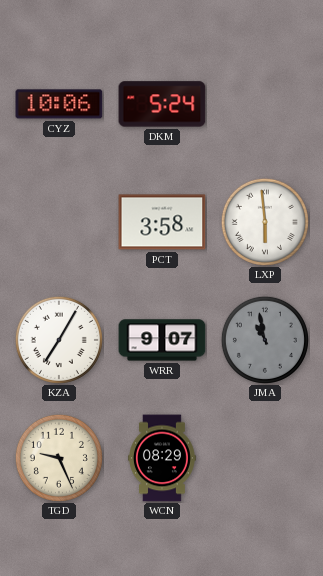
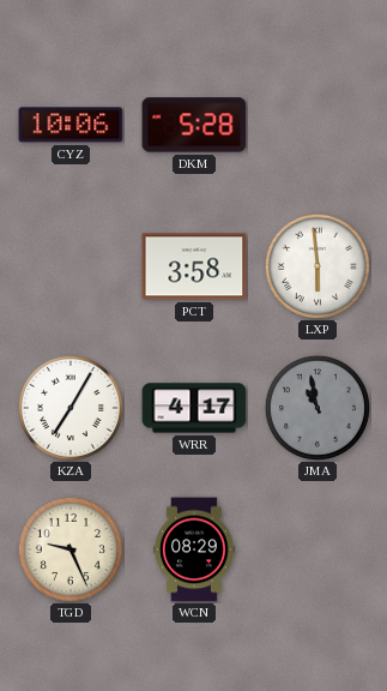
DKM: 5:24 -> 5:28 (194, 125)
WRR: 9:07 -> 4:17 (194, 408)
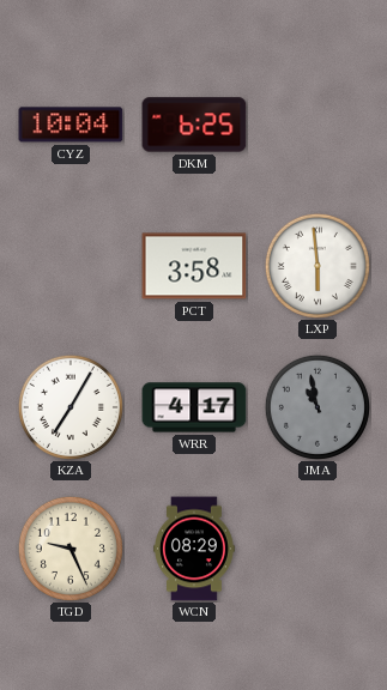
CYZ: 10:06 -> 10:04 (71, 125)
DKM: 5:28 -> 6:25 (194, 125)
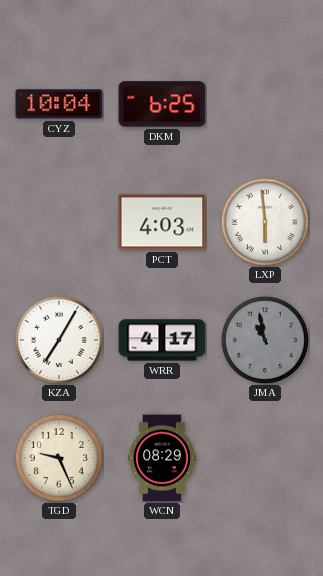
PCT: 3:58 -> 4:03 (162, 222)
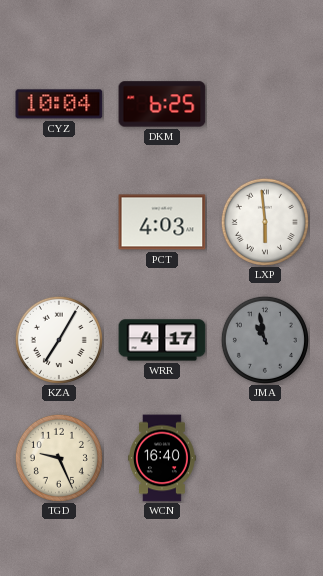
WCN: 08:29 -> 16:40 (163, 458)
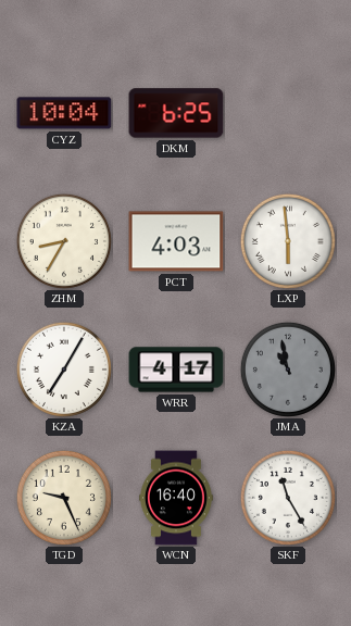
ZHM: none -> 8:35 (64, 241)
SKF: none -> 11:25 (288, 498)
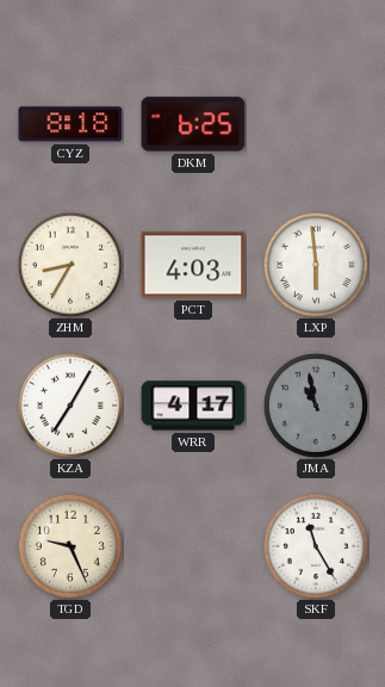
CYZ: 10:04 -> 8:18 (70, 124)
WCN: 16:40 -> none (177, 498)
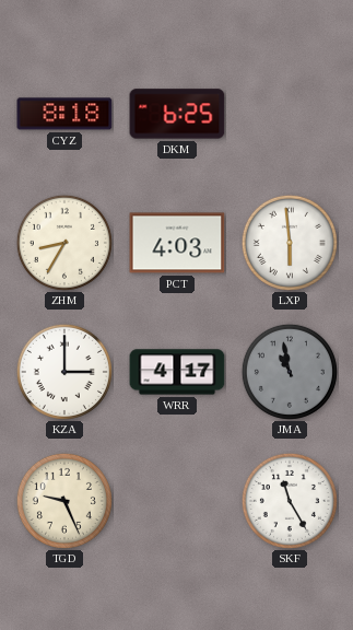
KZA: 7:05 -> 3:00 (64, 372)
